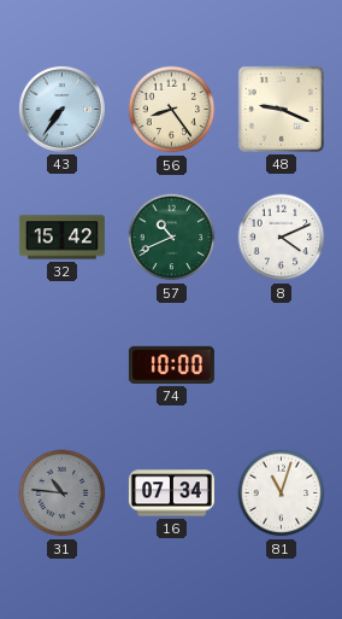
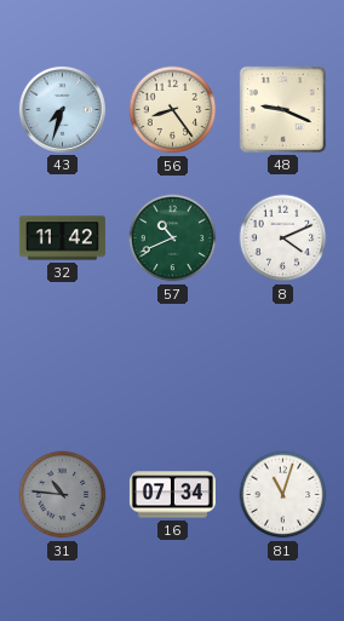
43: 7:36 -> 7:33 (62, 109)
32: 15:42 -> 11:42 (62, 238)
74: 10:00 -> none (171, 364)
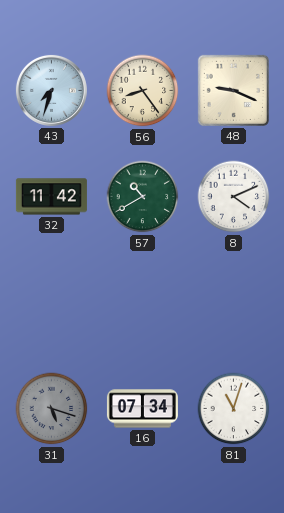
57: 10:41 -> 10:40 (143, 197)
31: 10:46 -> 5:18 (52, 409)
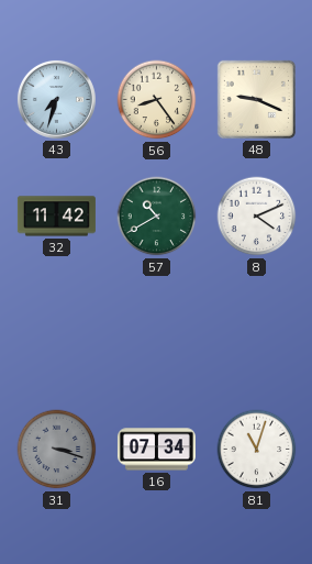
31: 5:18 -> 3:18 (57, 450)
